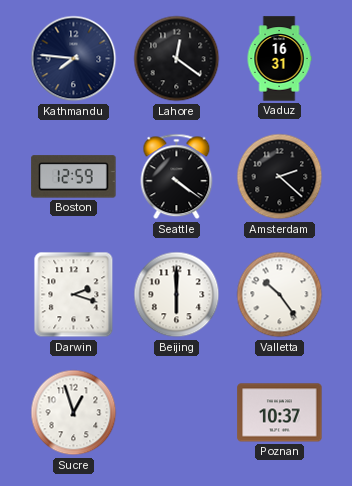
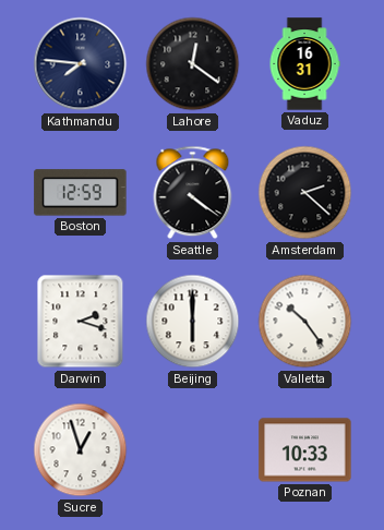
Poznan: 10:37 -> 10:33 (305, 450)
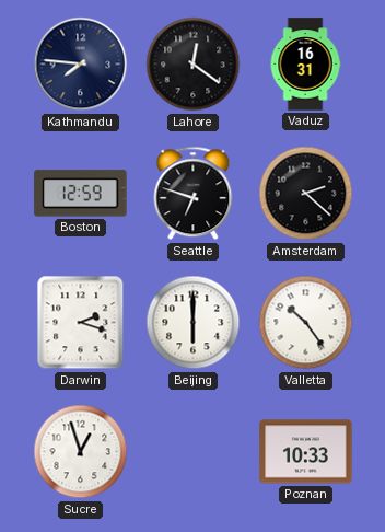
Seattle: 4:21 -> 6:48 (194, 194)
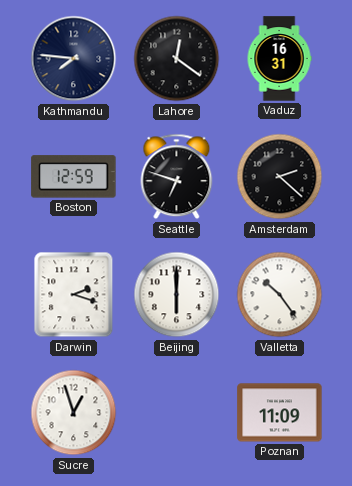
Poznan: 10:33 -> 11:09 (280, 413)
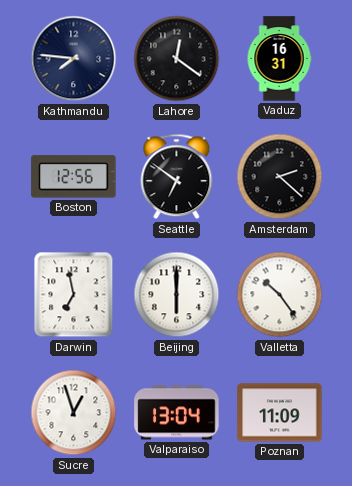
Boston: 12:59 -> 12:56 (74, 177)
Seattle: 6:48 -> 6:51 (177, 177)
Darwin: 2:18 -> 6:58 (74, 295)
Valparaiso: none -> 13:04 (177, 413)
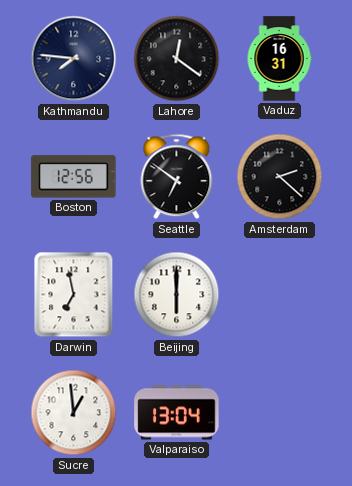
Valletta: 10:24 -> none (280, 295)
Sucre: 12:57 -> 12:59 (74, 413)
Poznan: 11:09 -> none (280, 413)
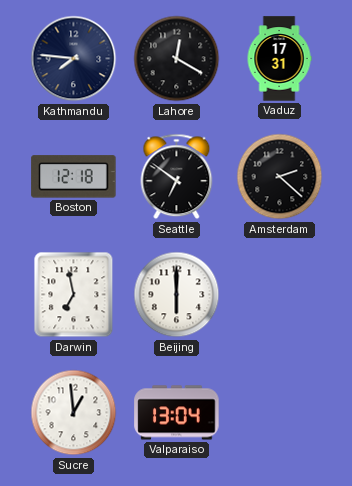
Lahore: 12:21 -> 12:20 (177, 59)
Vaduz: 16:31 -> 17:31 (279, 59)
Boston: 12:56 -> 12:18 (74, 177)
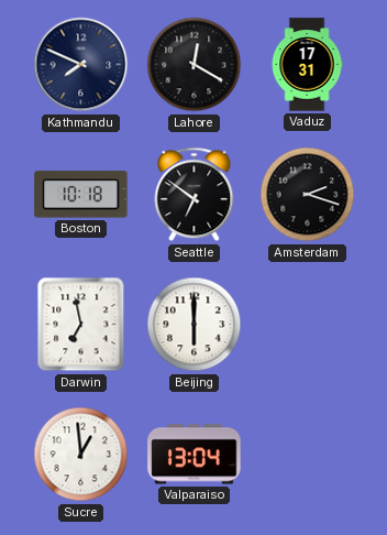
Kathmandu: 7:46 -> 7:49 (81, 65)
Boston: 12:18 -> 10:18 (81, 195)
Amsterdam: 2:22 -> 2:18 (308, 195)
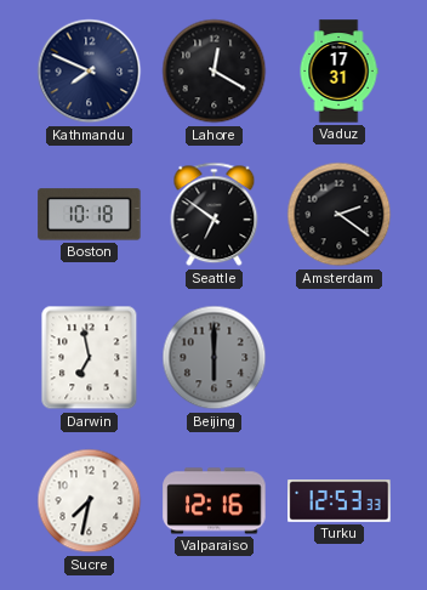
Amsterdam: 2:18 -> 2:21 (340, 215)
Beijing dial: white -> grey (215, 358)
Sucre: 12:59 -> 7:32 (90, 501)
Valparaiso: 13:04 -> 12:16 (215, 501)
Turku: none -> 12:53 (340, 501)
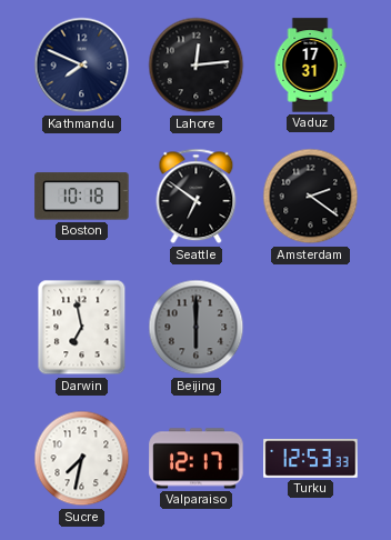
Lahore: 12:20 -> 12:14 (197, 66)
Valparaiso: 12:16 -> 12:17 (197, 459)
